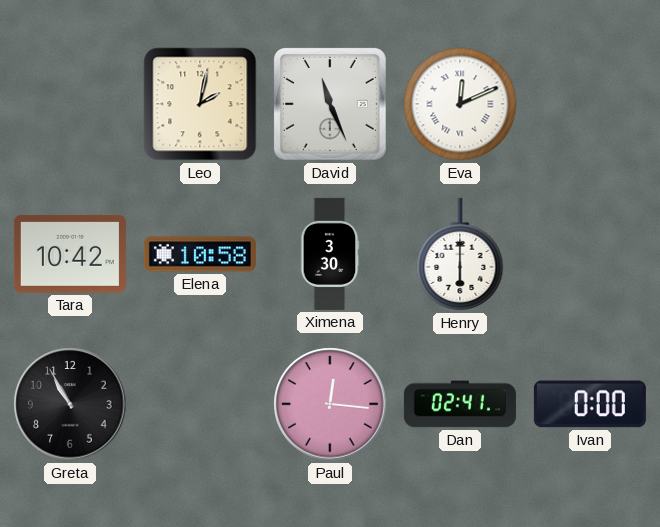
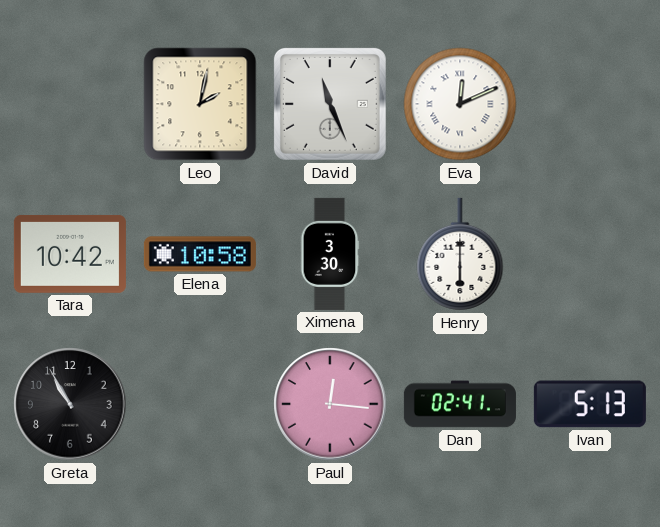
Ivan: 0:00 -> 5:13 (590, 404)
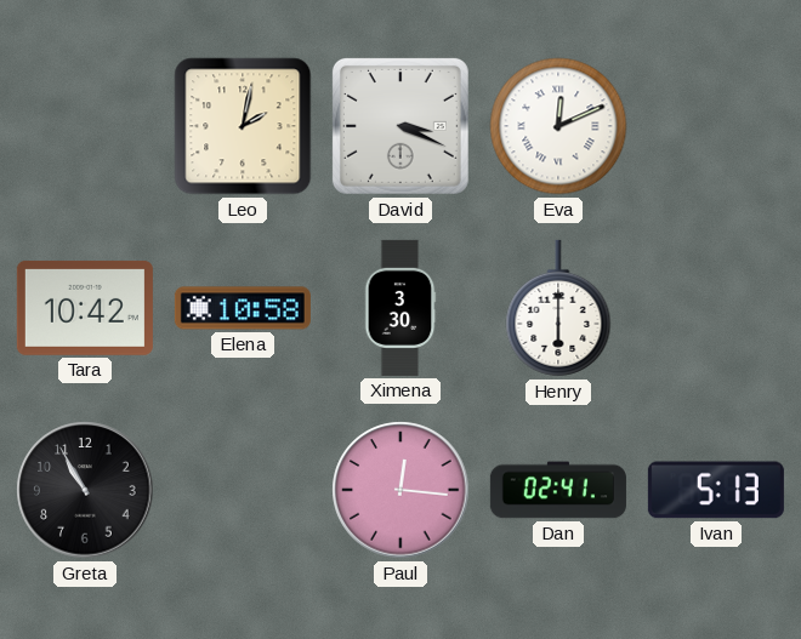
David: 11:26 -> 3:19 (400, 126)
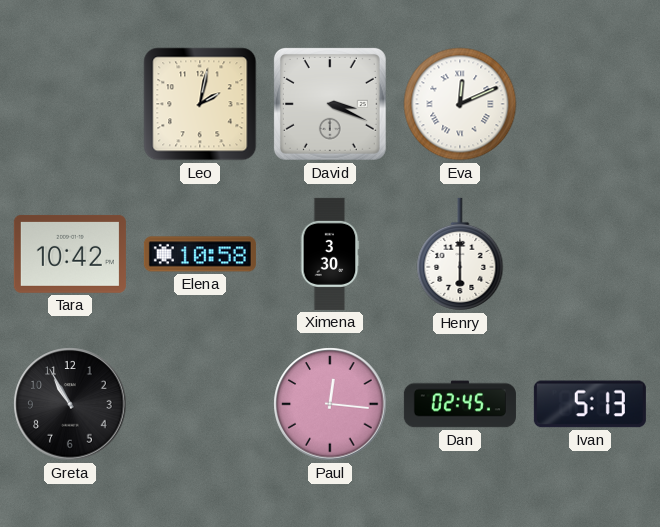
Dan: 02:41 -> 02:45 (460, 404)
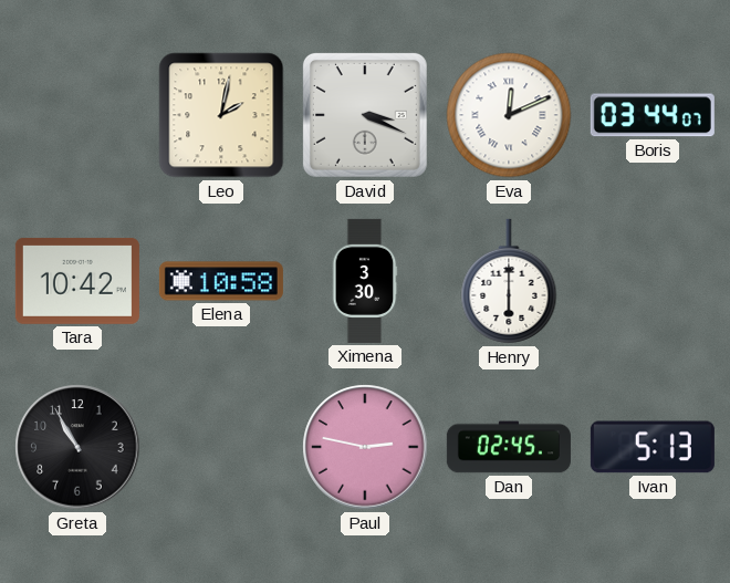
Boris: none -> 03:44 (653, 115)
Paul: 12:16 -> 2:47 (365, 447)
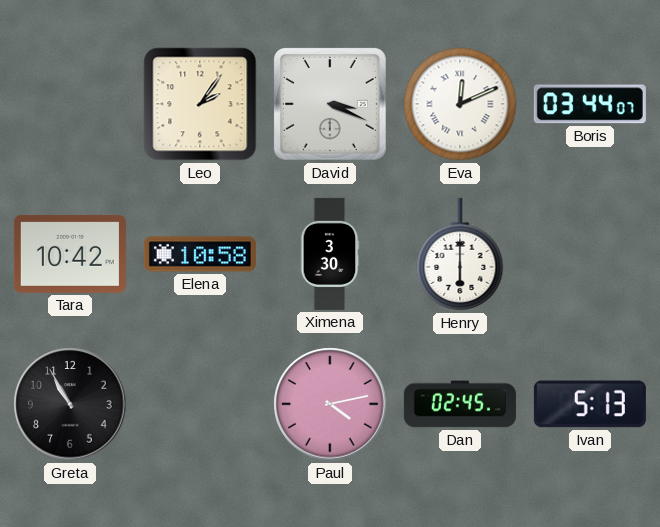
Leo: 2:02 -> 2:06 (200, 104)
Paul: 2:47 -> 4:13 (330, 404)
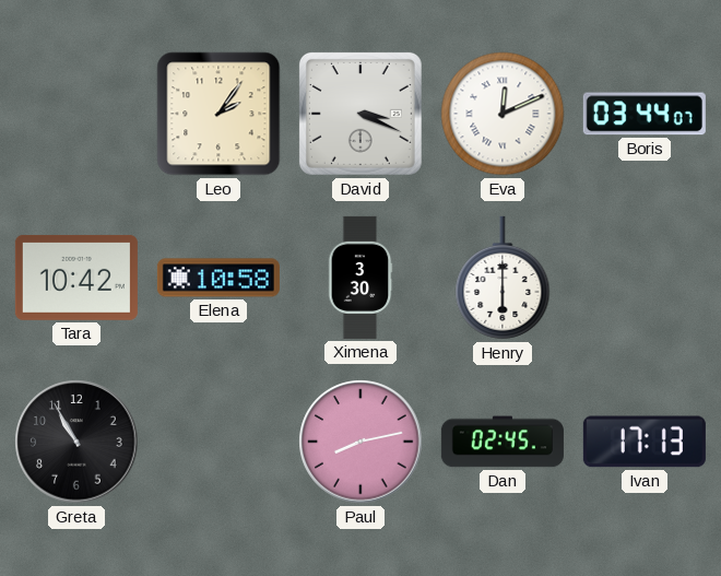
Paul: 4:13 -> 8:13 (361, 442)
Ivan: 5:13 -> 17:13 (645, 442)
